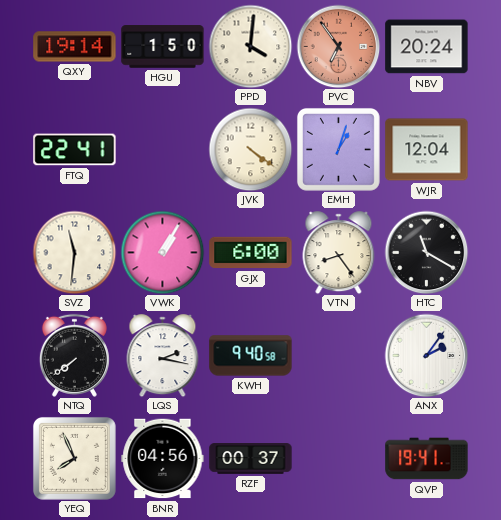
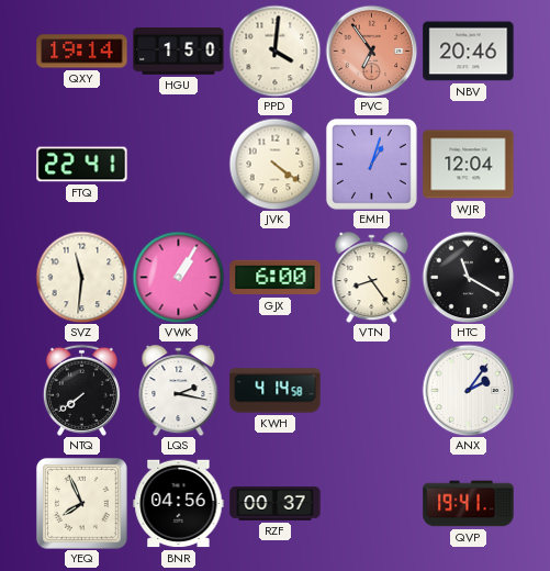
NBV: 20:24 -> 20:46 (469, 52)
KWH: 9:40 -> 4:14 (276, 391)
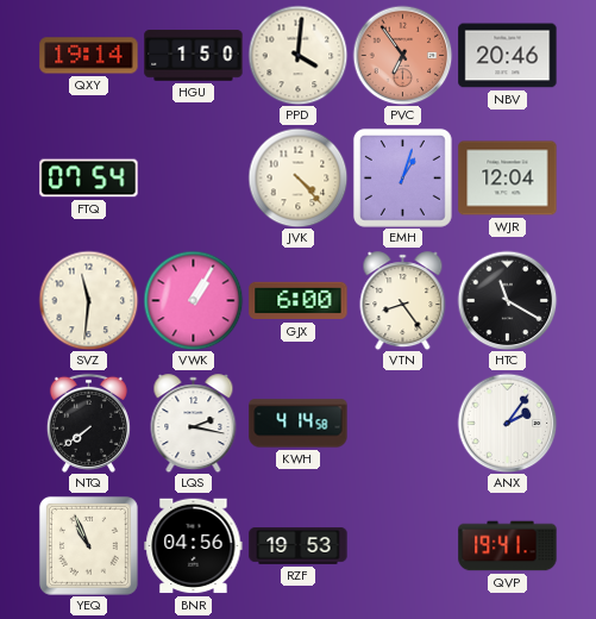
FTQ: 22:41 -> 07:54 (89, 179)
JVK: 4:21 -> 4:23 (297, 177)
YEQ: 7:56 -> 10:56 (88, 545)
RZF: 00:37 -> 19:53 (299, 546)
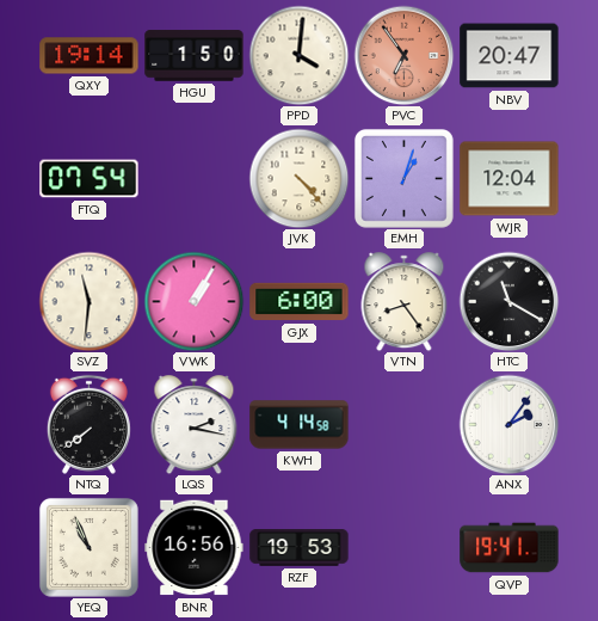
NBV: 20:46 -> 20:47 (510, 56)
BNR: 04:56 -> 16:56 (195, 548)
